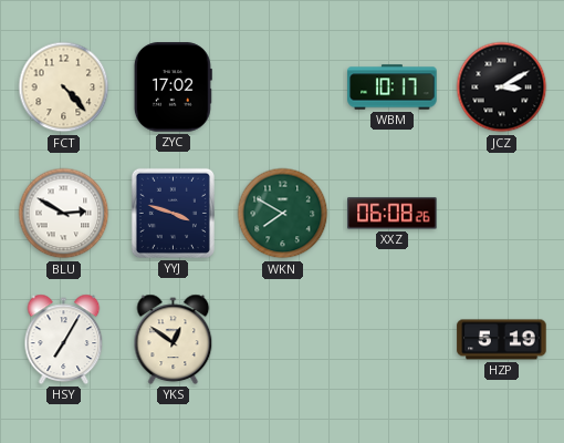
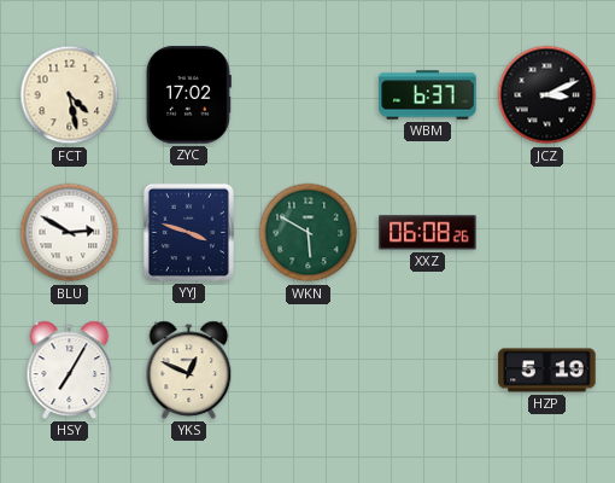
FCT: 4:23 -> 4:28 (70, 95)
WBM: 10:17 -> 6:37 (428, 95)
JCZ: 3:10 -> 3:11 (547, 95)
WKN: 7:50 -> 5:50 (309, 233)
YKS: 12:51 -> 12:49 (189, 369)
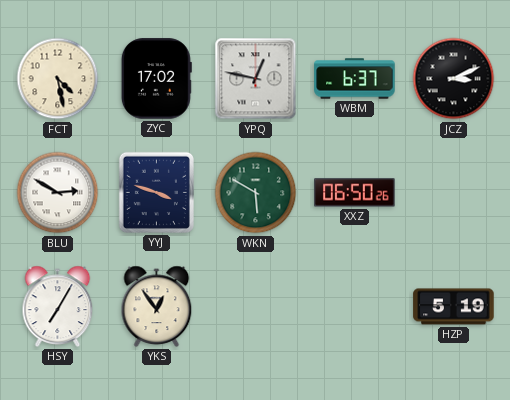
YPQ: none -> 12:47 (256, 79)
XXZ: 06:08 -> 06:50 (355, 193)
YKS: 12:49 -> 12:54 (157, 306)
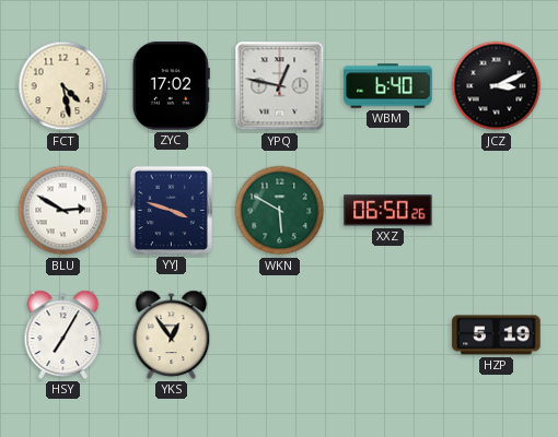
WBM: 6:37 -> 6:40 (388, 86)
